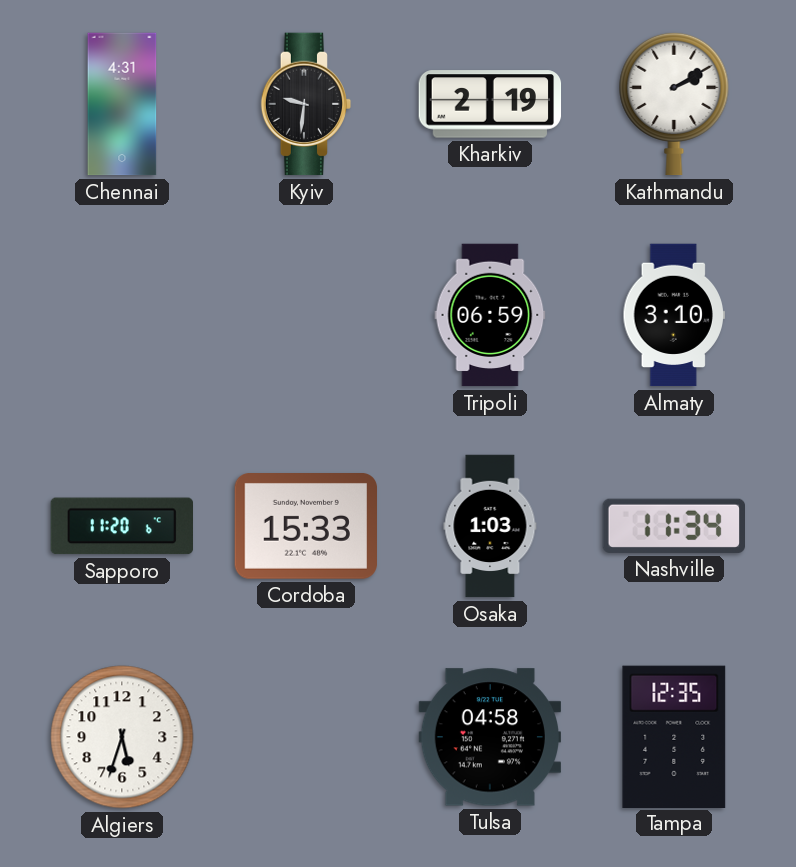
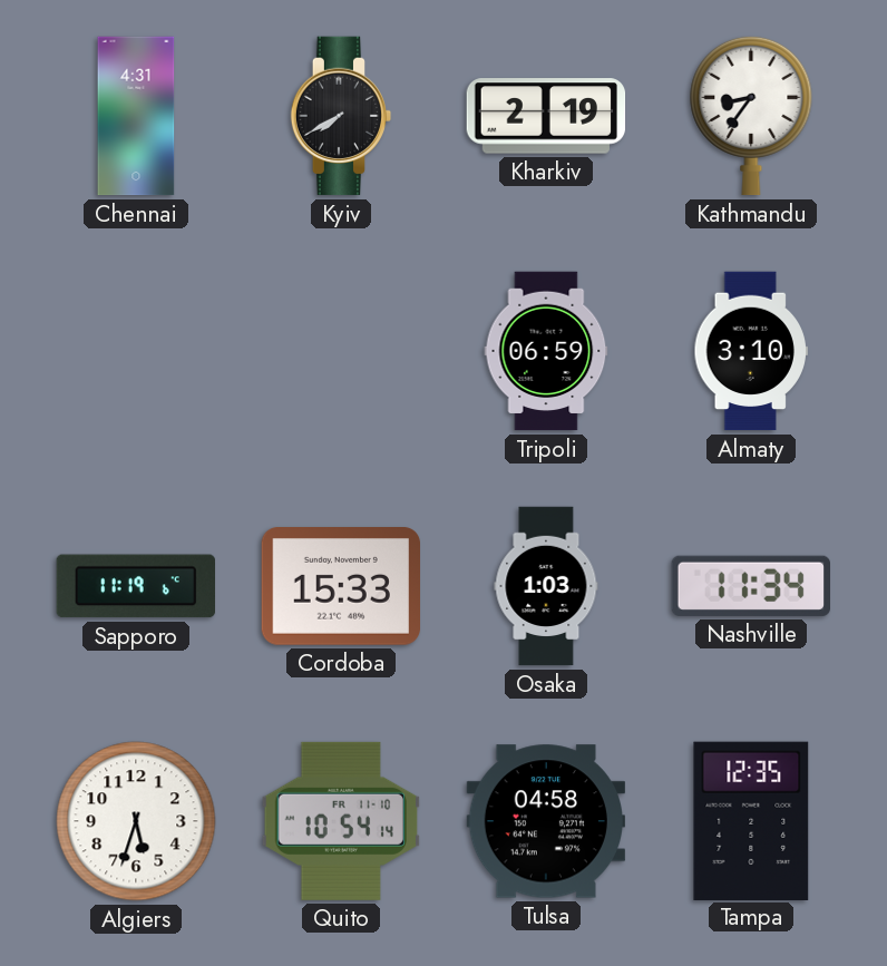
Kyiv: 9:31 -> 7:40 (341, 116)
Kathmandu: 2:10 -> 8:36 (751, 116)
Sapporo: 11:20 -> 11:19 (135, 586)
Quito: none -> 10:54 (340, 821)
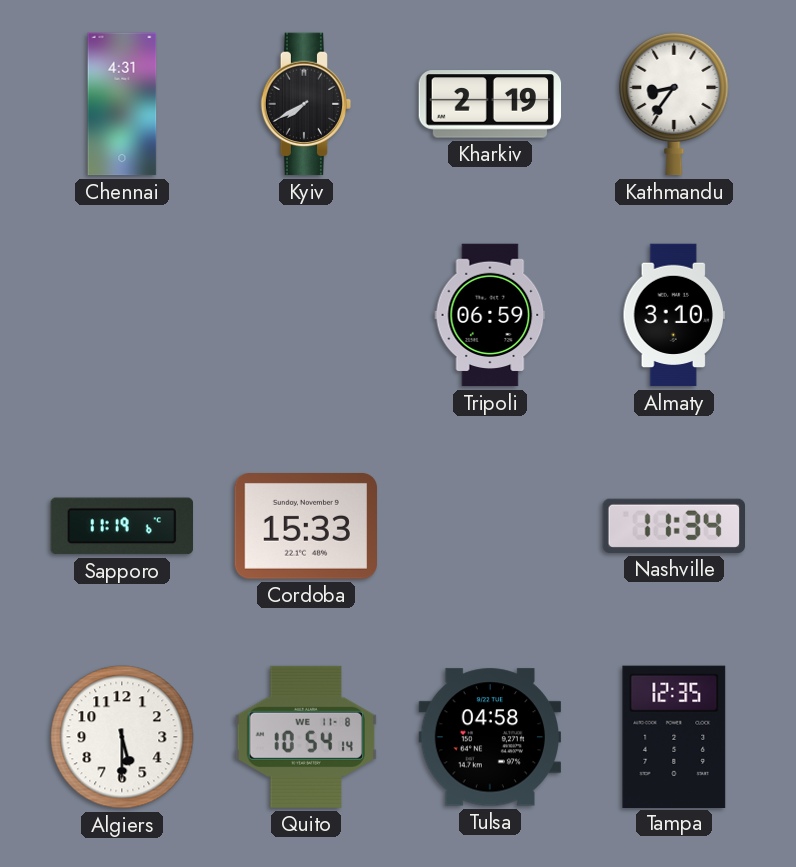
Osaka: 1:03 -> none (546, 586)
Algiers: 5:33 -> 5:30 (122, 737)
Quito date: FR 11-10 -> WE 11-8 (305, 737)
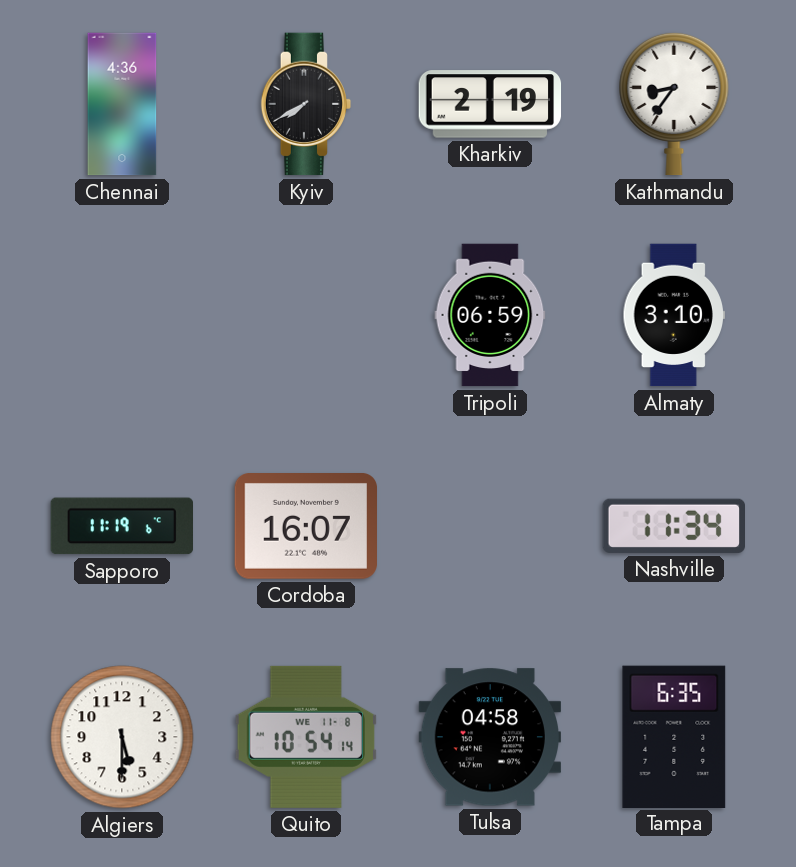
Chennai: 4:31 -> 4:36 (122, 104)
Cordoba: 15:33 -> 16:07 (305, 527)
Tampa: 12:35 -> 6:35 (674, 736)
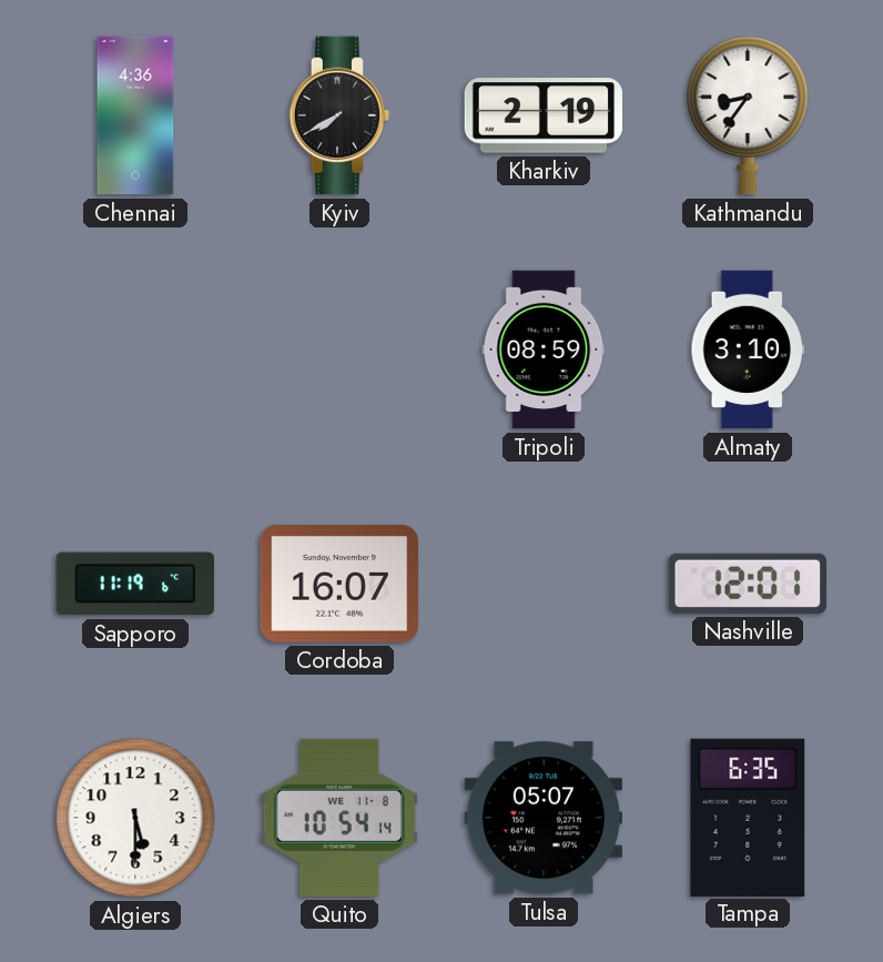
Tripoli: 06:59 -> 08:59 (544, 350)
Nashville: 11:34 -> 12:01 (747, 584)
Tulsa: 04:58 -> 05:07 (542, 818)
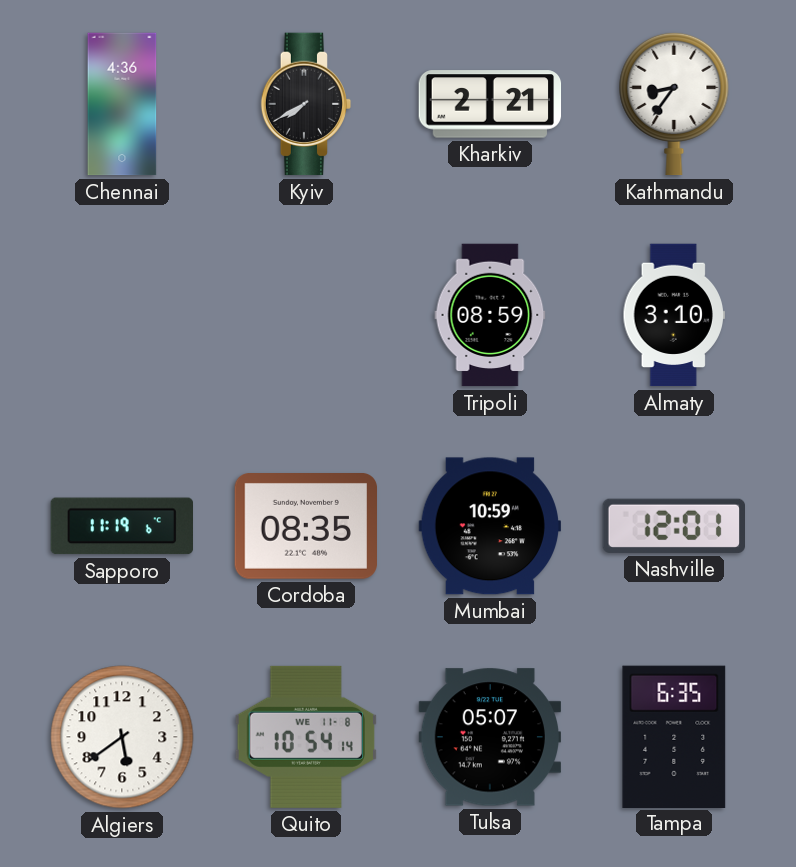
Kharkiv: 2:19 -> 2:21 (490, 104)
Cordoba: 16:07 -> 08:35 (305, 527)
Mumbai: none -> 10:59 (489, 526)
Algiers: 5:30 -> 5:39 (122, 737)
